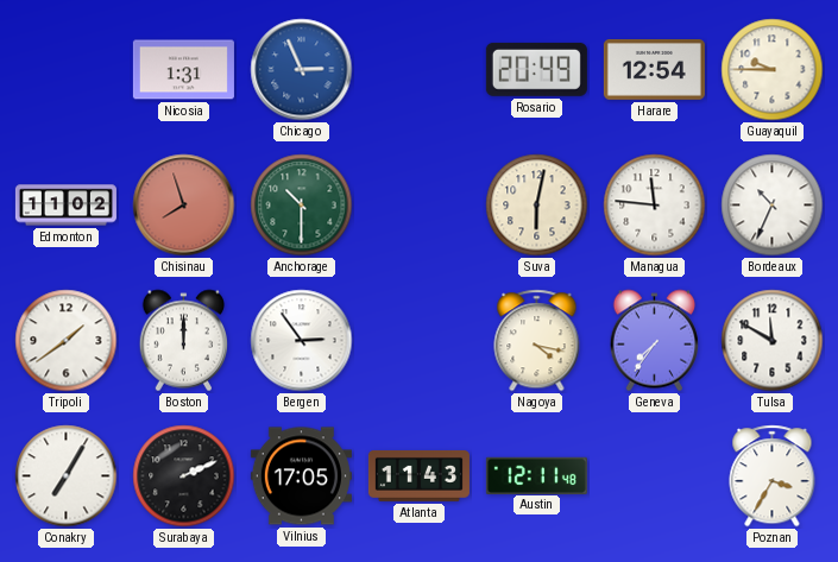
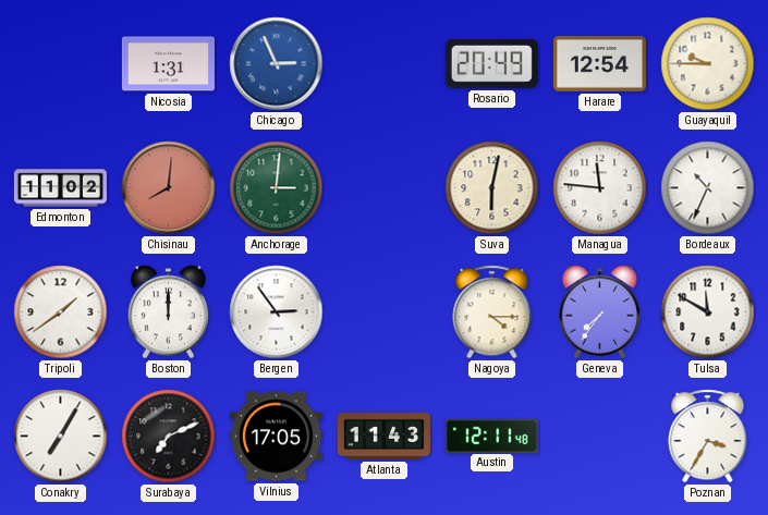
Chisinau: 7:57 -> 8:01 (169, 188)
Anchorage: 10:30 -> 3:01 (277, 188)
Nagoya: 4:17 -> 4:15 (492, 312)
Surabaya: 2:11 -> 7:11 (169, 437)
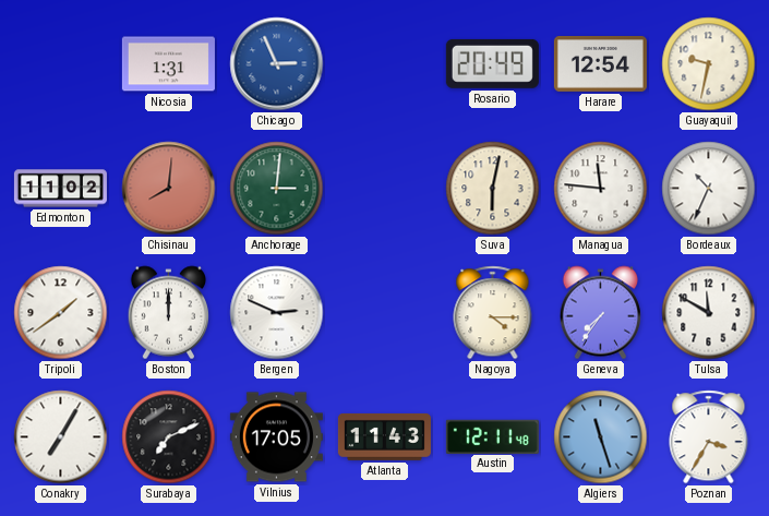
Guayaquil: 9:45 -> 9:32 (709, 64)
Bergen: 2:54 -> 2:49 (277, 313)
Algiers: none -> 11:27 (601, 437)
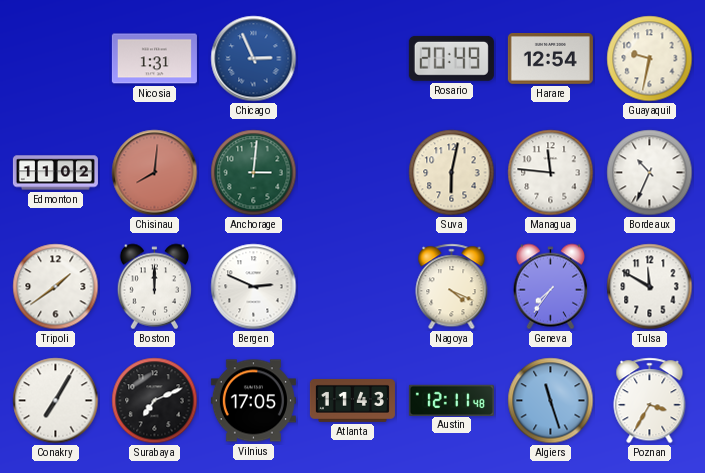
Nagoya: 4:15 -> 4:19 (452, 287)
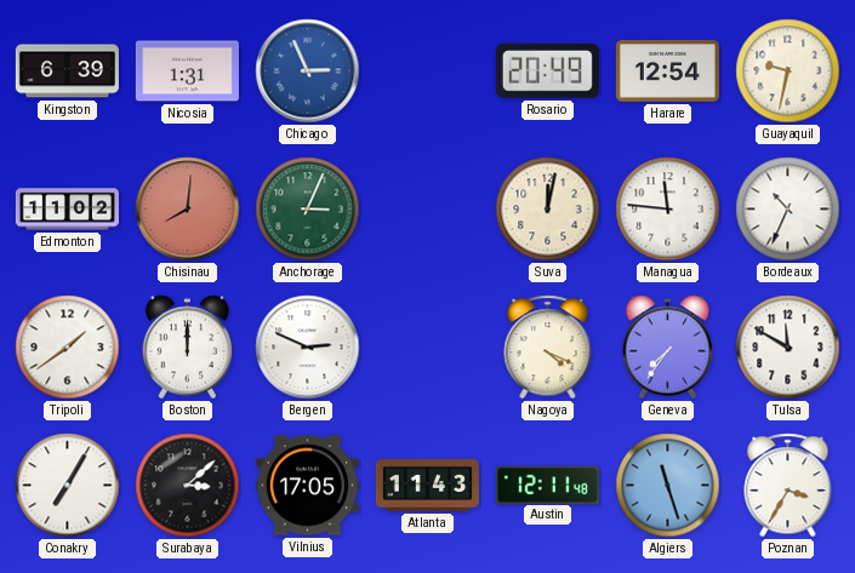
Kingston: none -> 6:39 (67, 71)
Anchorage: 3:01 -> 3:04 (308, 210)
Suva: 6:02 -> 12:02 (548, 210)
Surabaya: 7:11 -> 3:08 (188, 486)
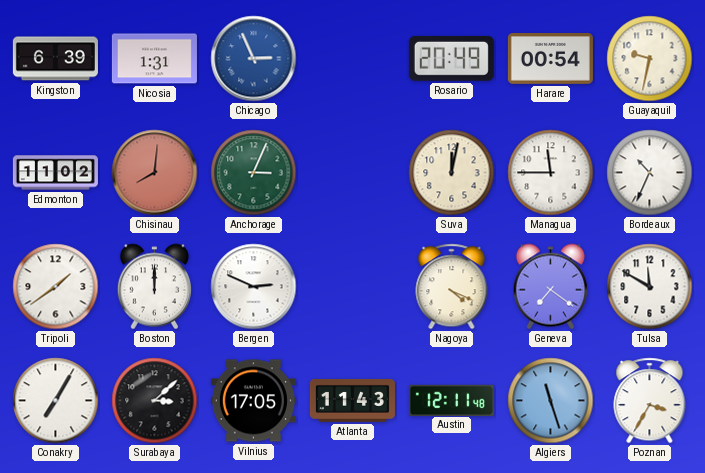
Harare: 12:54 -> 00:54 (550, 59)
Managua: 11:46 -> 11:45 (551, 173)
Geneva: 7:36 -> 7:21 (551, 287)
